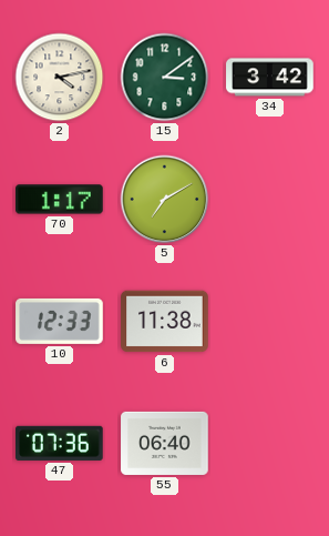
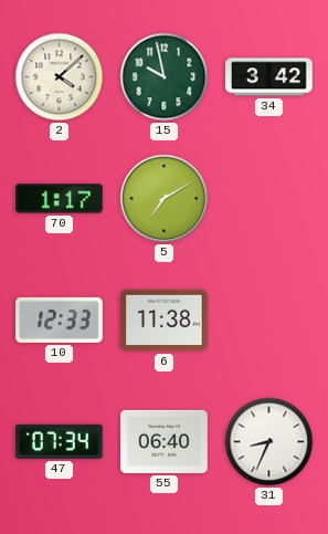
2: 4:13 -> 4:08 (60, 77)
15: 3:09 -> 9:58 (165, 77)
47: 07:36 -> 07:34 (60, 441)
31: none -> 8:34 (269, 442)
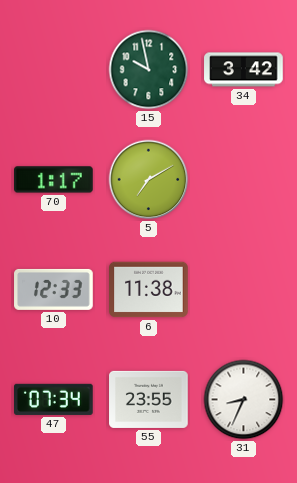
2: 4:08 -> none (60, 77)
55: 06:40 -> 23:55 (149, 399)
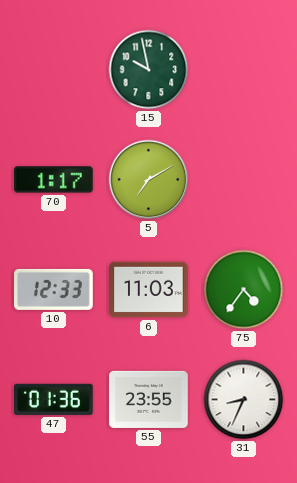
34: 3:42 -> none (244, 70)
6: 11:38 -> 11:03 (149, 290)
75: none -> 4:36 (244, 290)
47: 07:34 -> 01:36 (54, 399)
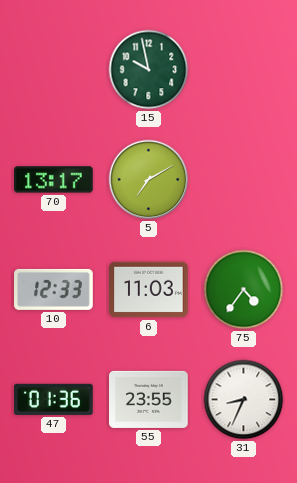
70: 1:17 -> 13:17 (54, 180)
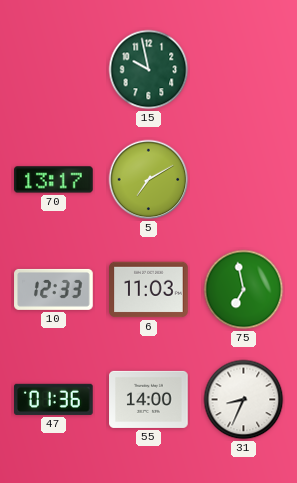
75: 4:36 -> 6:58 (244, 290)
55: 23:55 -> 14:00 (149, 399)
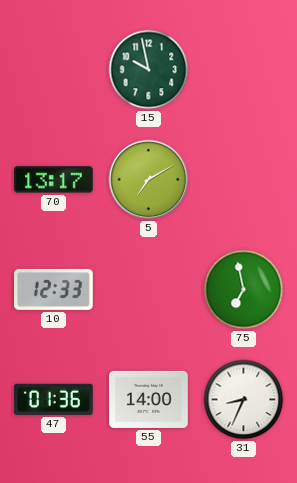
6: 11:03 -> none (149, 290)
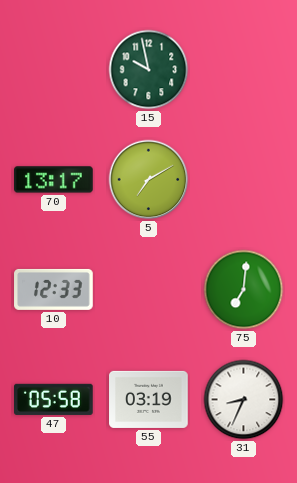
75: 6:58 -> 7:01 (244, 290)
47: 01:36 -> 05:58 (54, 399)
55: 14:00 -> 03:19 (149, 399)
